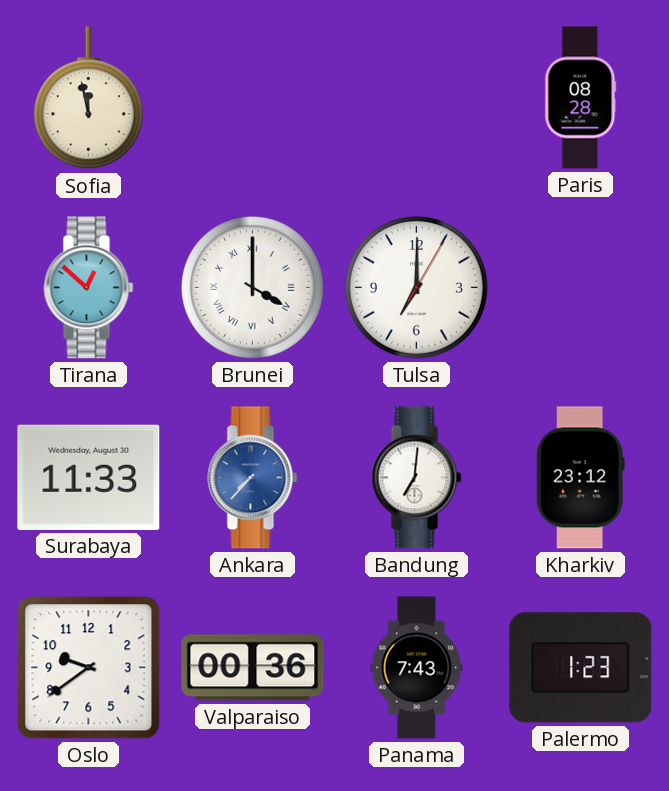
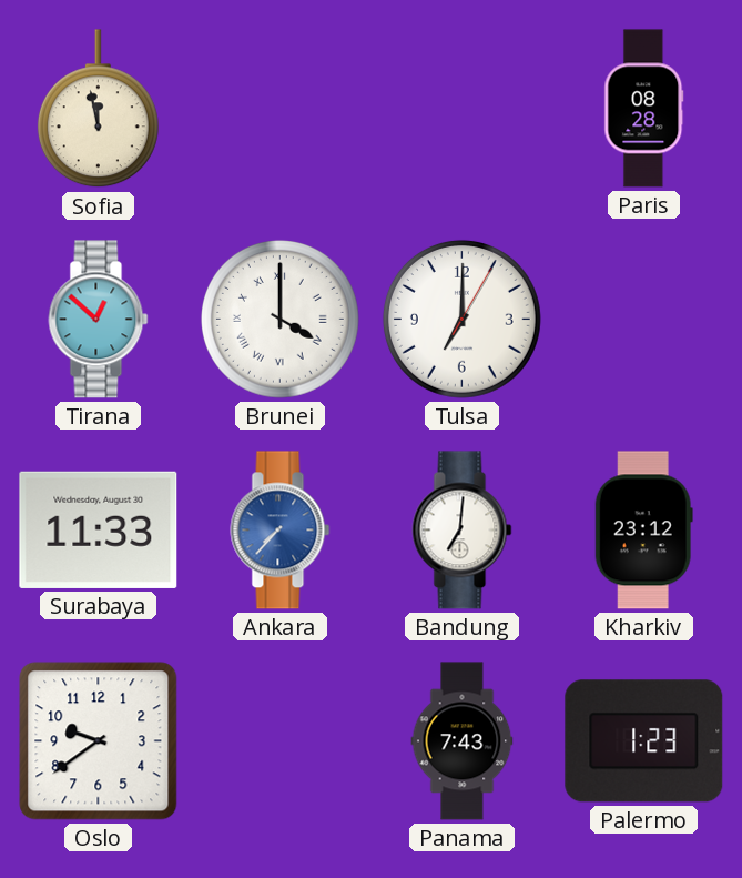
Valparaiso: 00:36 -> none (253, 668)
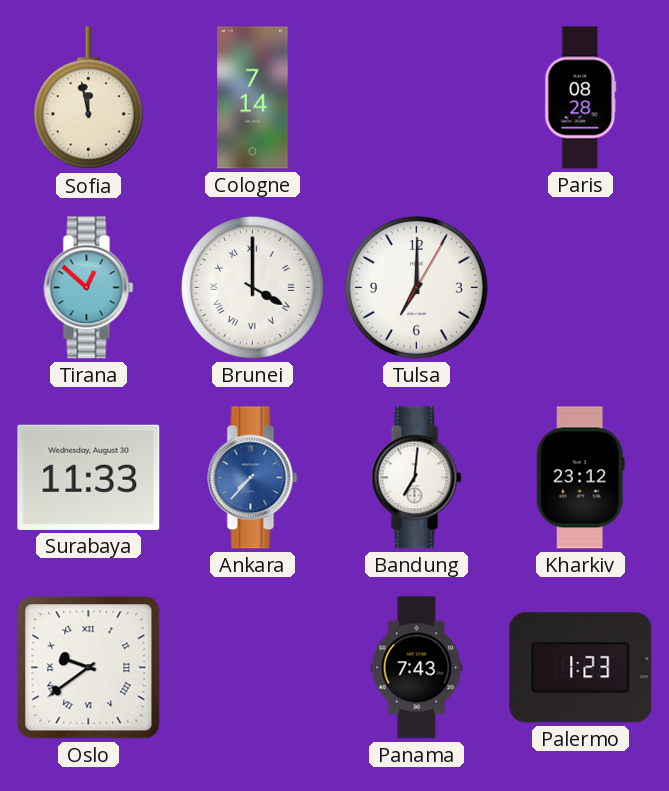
Cologne: none -> 7:14 (253, 98)
Oslo numerals: Arabic -> Roman (89, 668)
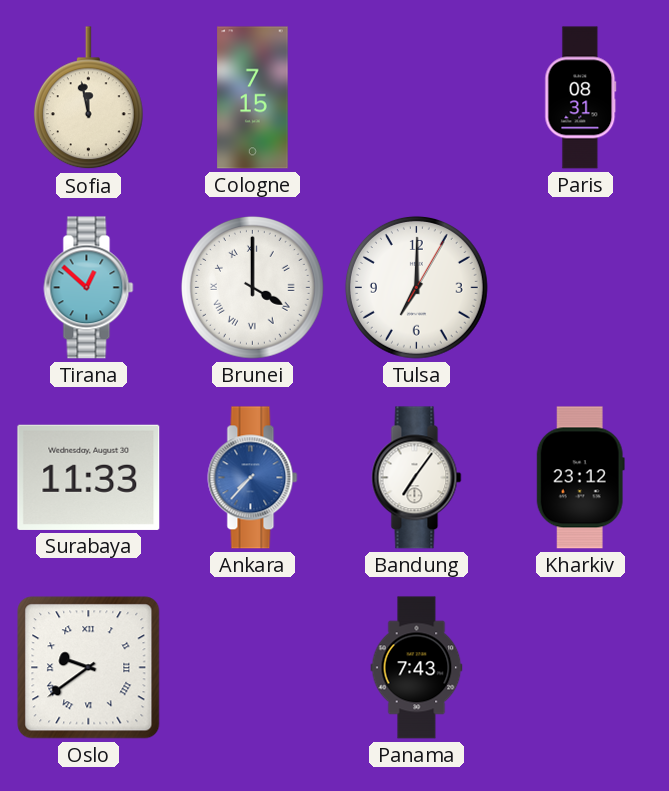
Cologne: 7:14 -> 7:15 (253, 98)
Paris: 08:28 -> 08:31 (581, 98)
Bandung: 7:01 -> 7:06 (417, 478)
Palermo: 1:23 -> none (581, 668)
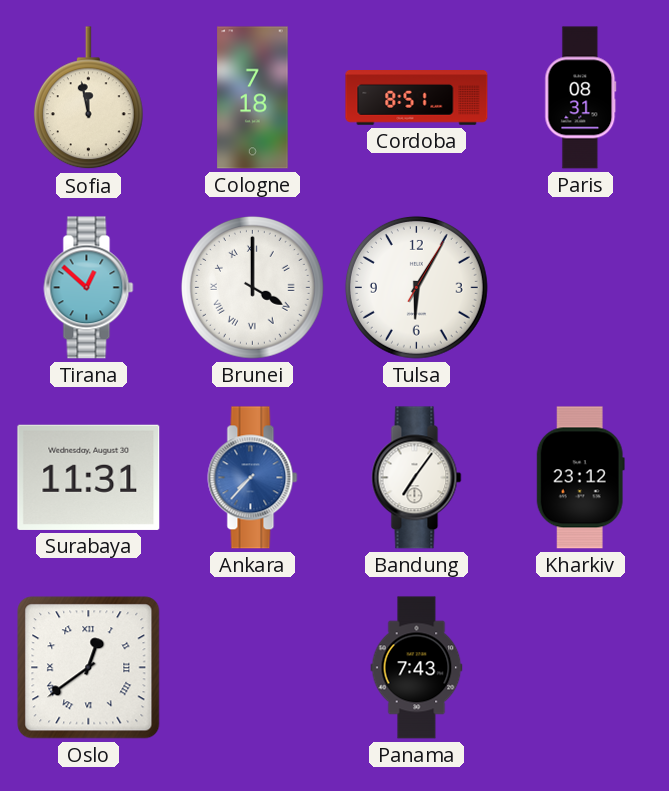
Cologne: 7:15 -> 7:18 (253, 98)
Cordoba: none -> 8:51 (417, 98)
Tulsa: 7:00 -> 6:05 (416, 287)
Surabaya: 11:33 -> 11:31 (89, 477)
Oslo: 9:39 -> 12:39 (89, 668)
